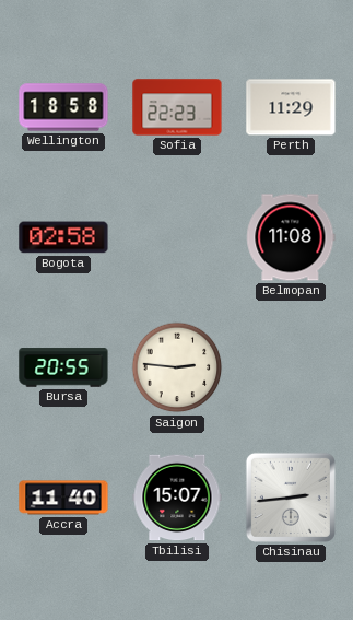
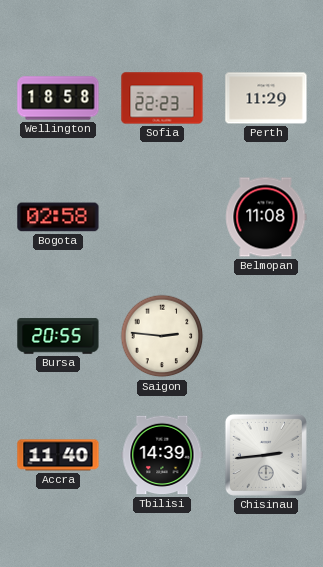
Tbilisi: 15:07 -> 14:39 (162, 455)
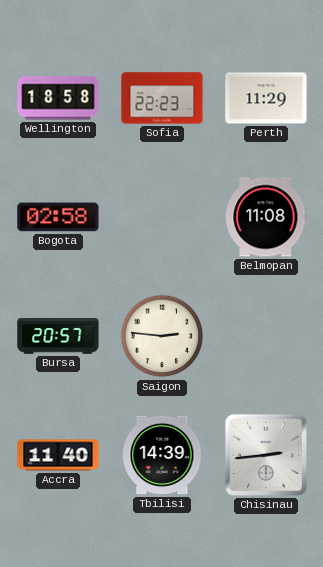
Bursa: 20:55 -> 20:57 (58, 336)
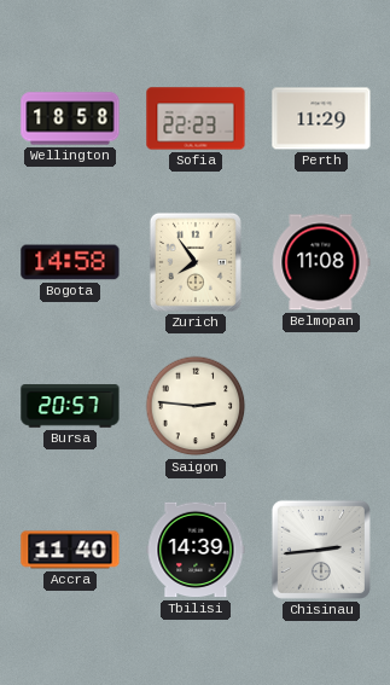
Bogota: 02:58 -> 14:58 (70, 262)
Zurich: none -> 7:54 (196, 262)
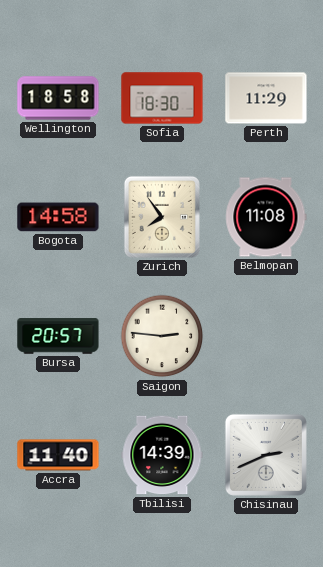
Sofia: 22:23 -> 18:30 (162, 98)
Chisinau: 2:44 -> 2:41 (266, 455)
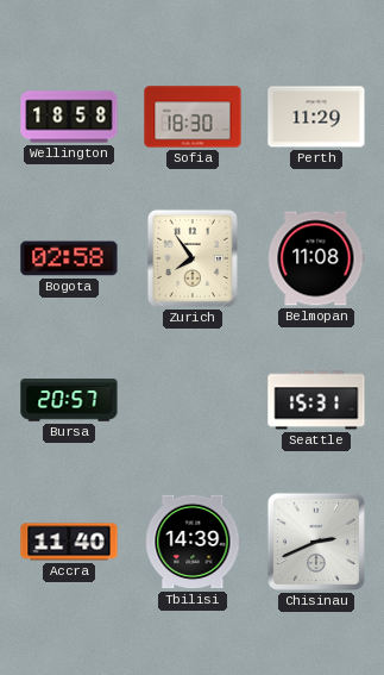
Bogota: 14:58 -> 02:58 (69, 258)
Saigon: 2:46 -> none (162, 336)
Seattle: none -> 15:31 (316, 400)
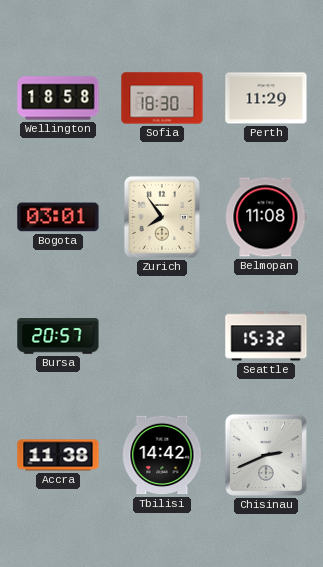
Bogota: 02:58 -> 03:01 (58, 217)
Seattle: 15:31 -> 15:32 (266, 336)
Accra: 11:40 -> 11:38 (58, 455)
Tbilisi: 14:39 -> 14:42 (162, 455)
